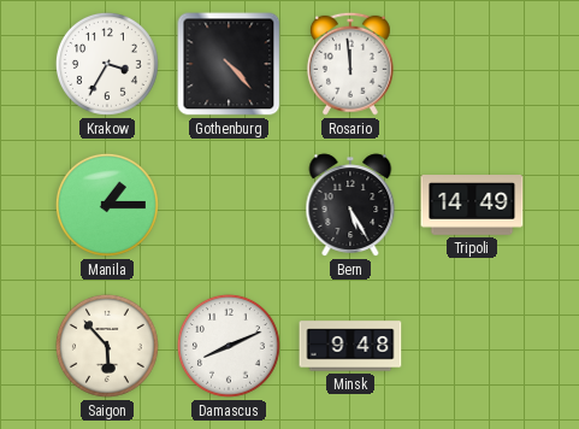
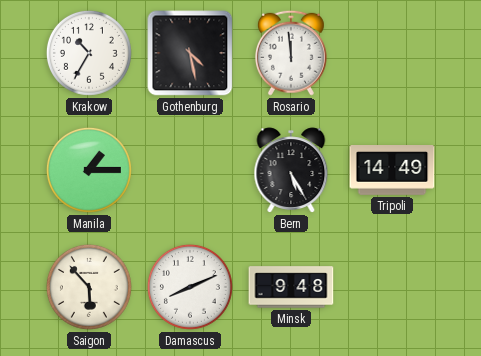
Krakow: 3:35 -> 10:35 (89, 53)
Gothenburg: 4:23 -> 4:28 (190, 53)
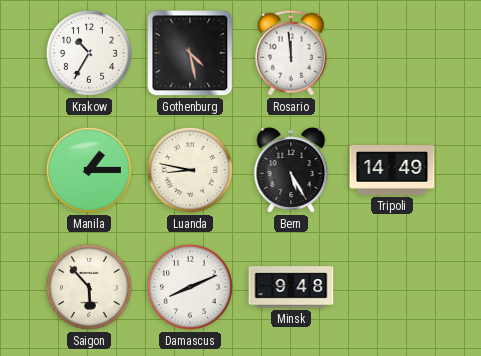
Luanda: none -> 8:47 (190, 170)
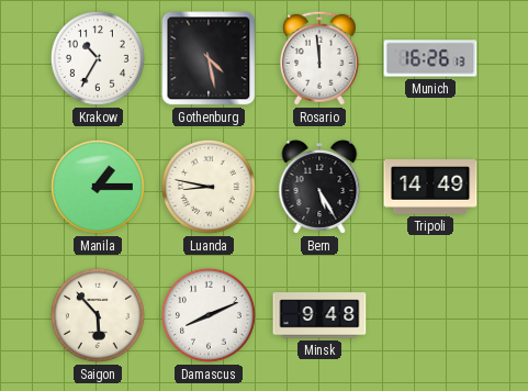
Munich: none -> 16:26 (430, 58)
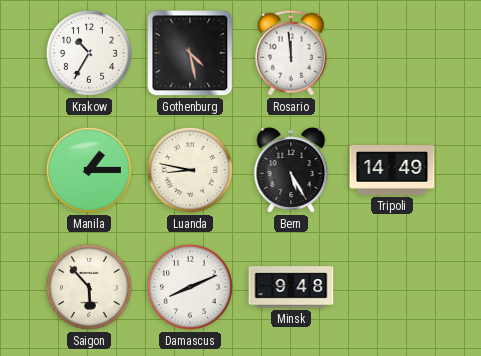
Munich: 16:26 -> none (430, 58)
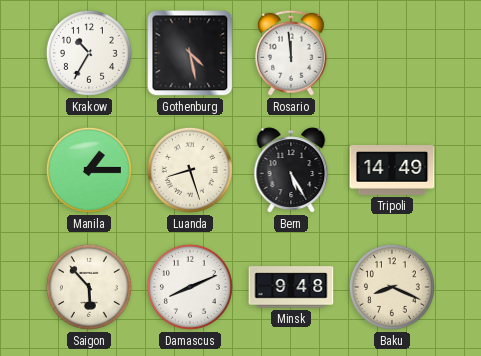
Luanda: 8:47 -> 8:27 (190, 170)
Baku: none -> 8:19 (392, 287)
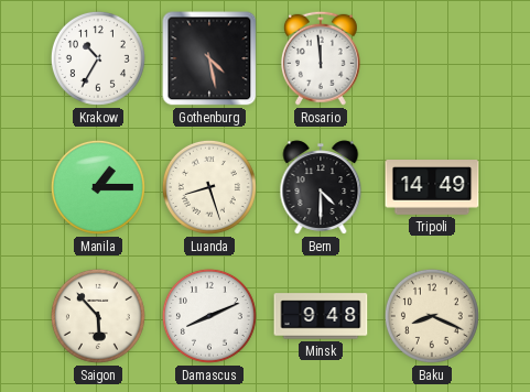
Bern: 5:25 -> 4:30 (321, 187)
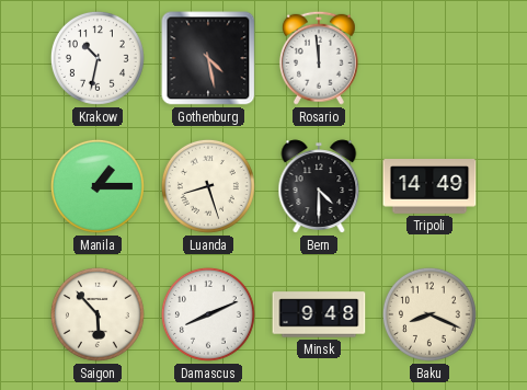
Krakow: 10:35 -> 10:32 (98, 58)
